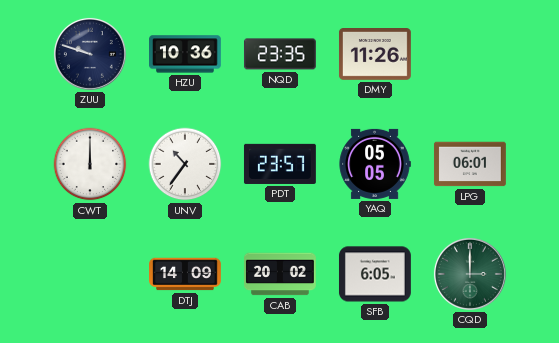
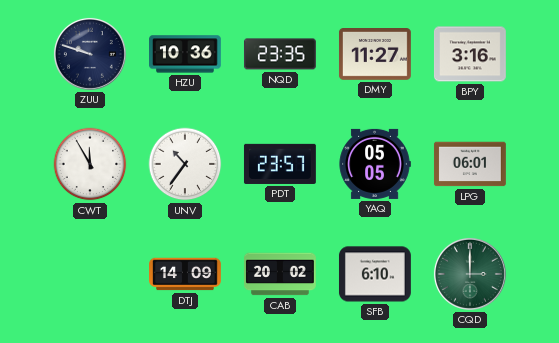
DMY: 11:26 -> 11:27 (375, 55)
BPY: none -> 3:16 (470, 54)
CWT: 12:00 -> 11:55 (90, 164)
SFB: 6:05 -> 6:10 (375, 274)
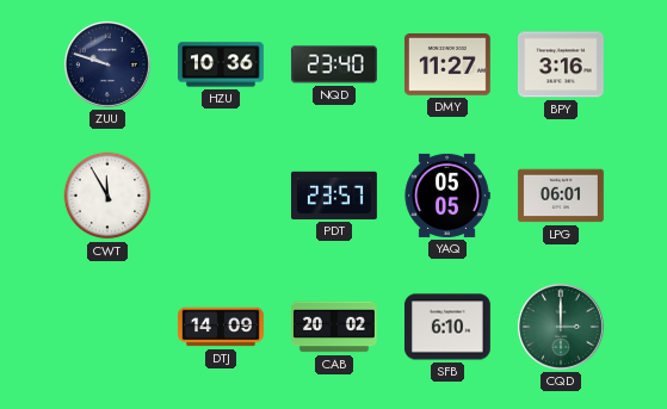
NQD: 23:35 -> 23:40 (334, 64)
UNV: 10:36 -> none (185, 164)
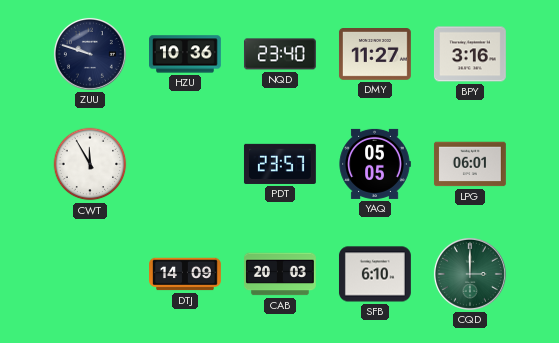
CAB: 20:02 -> 20:03 (281, 274)
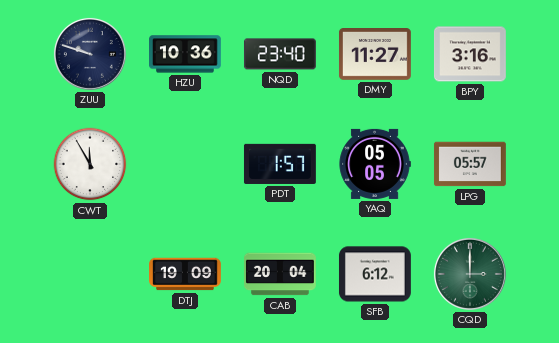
PDT: 23:57 -> 1:57 (280, 164)
LPG: 06:01 -> 05:57 (470, 164)
DTJ: 14:09 -> 19:09 (186, 274)
CAB: 20:03 -> 20:04 (281, 274)
SFB: 6:10 -> 6:12 (375, 274)
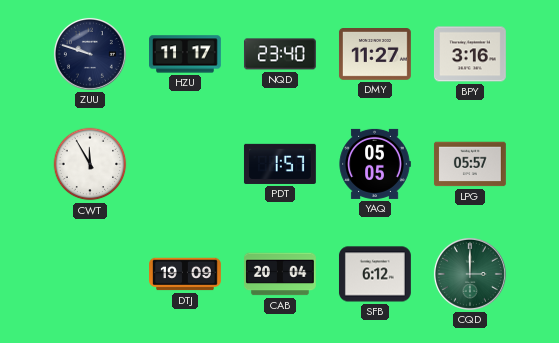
HZU: 10:36 -> 11:17 (186, 54)
